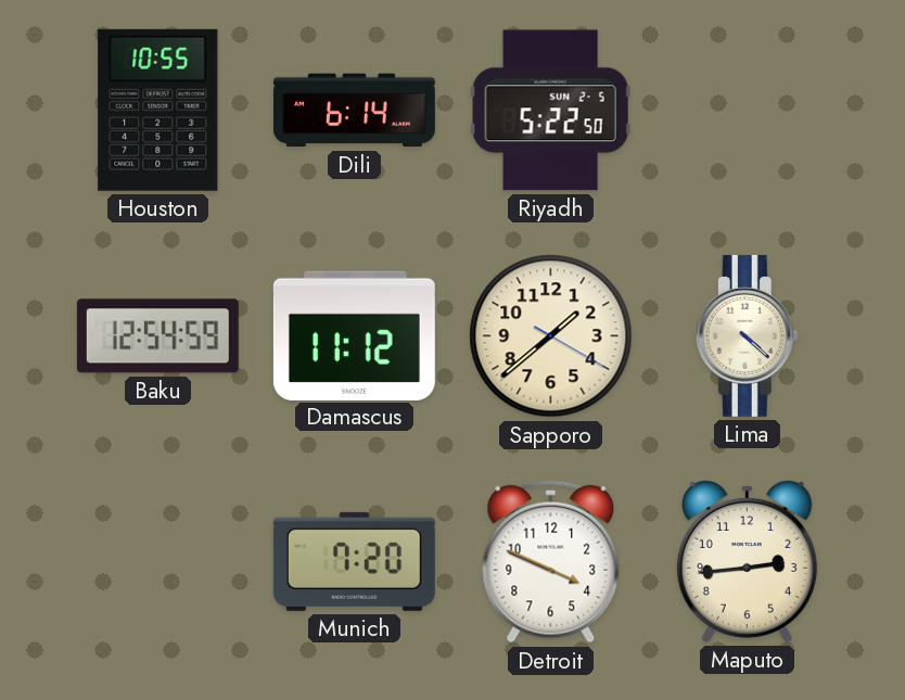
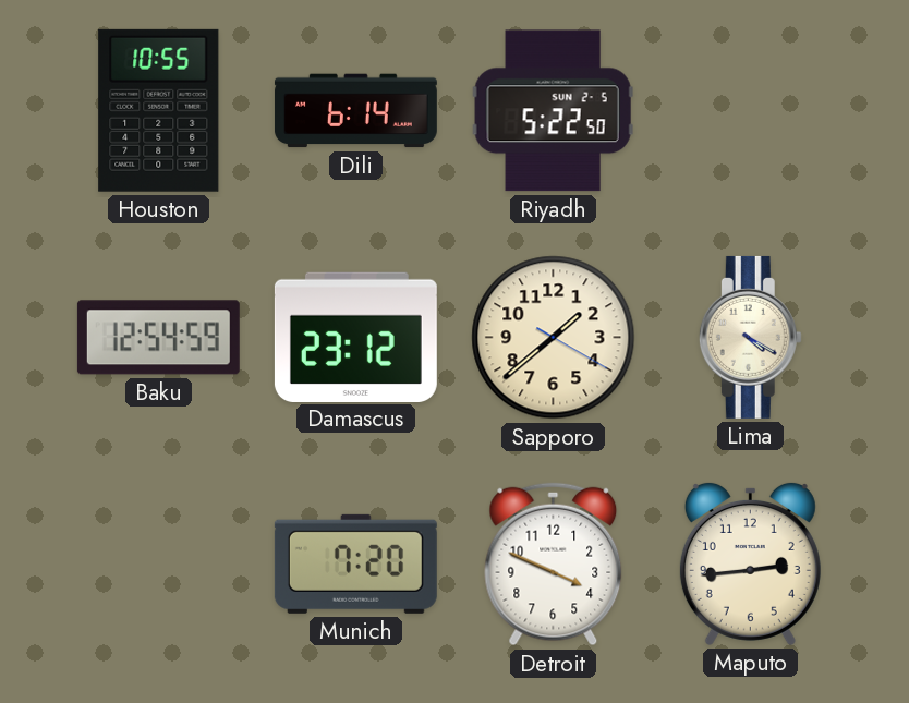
Damascus: 11:12 -> 23:12 (355, 337)
Lima: 4:22 -> 4:20 (750, 337)
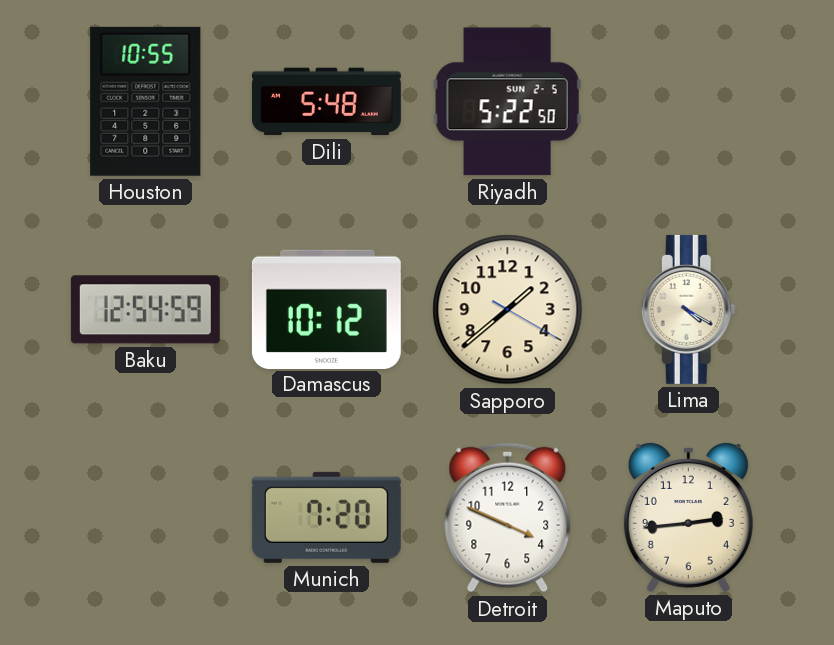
Dili: 6:14 -> 5:48 (326, 102)
Damascus: 23:12 -> 10:12 (326, 309)
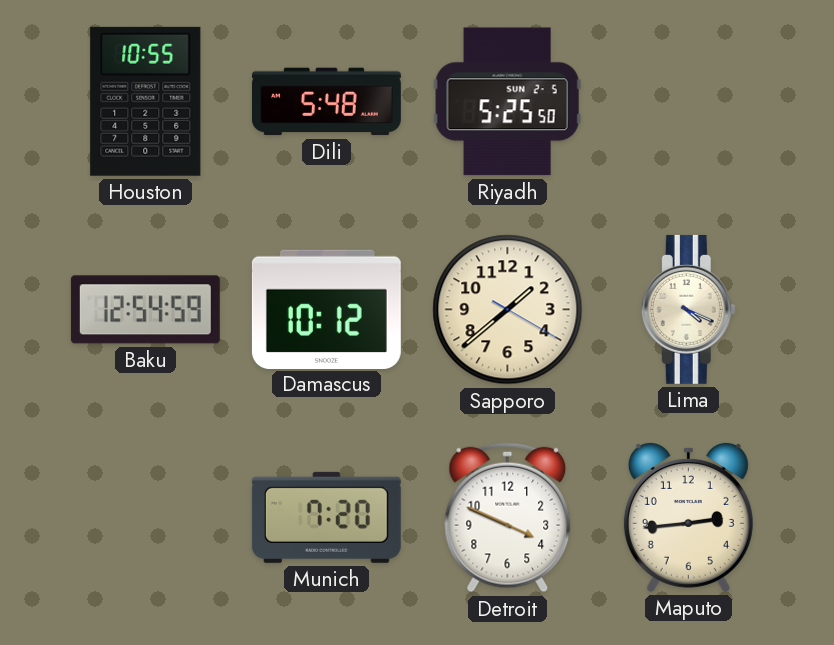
Riyadh: 5:22 -> 5:25 (507, 102)
Lima: 4:20 -> 4:19 (688, 309)
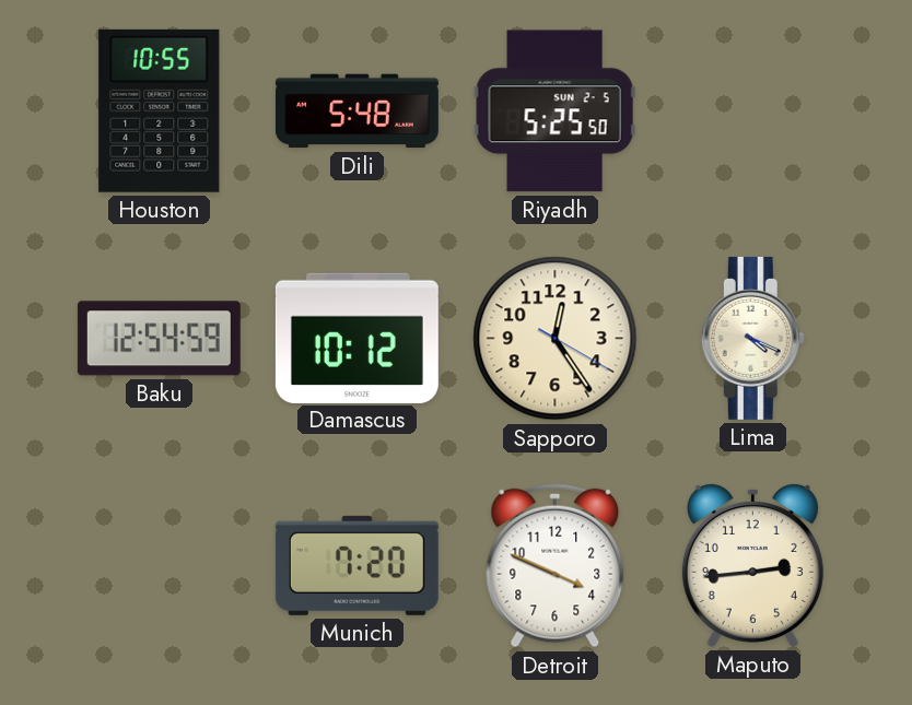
Sapporo: 1:38 -> 12:24 (556, 339)
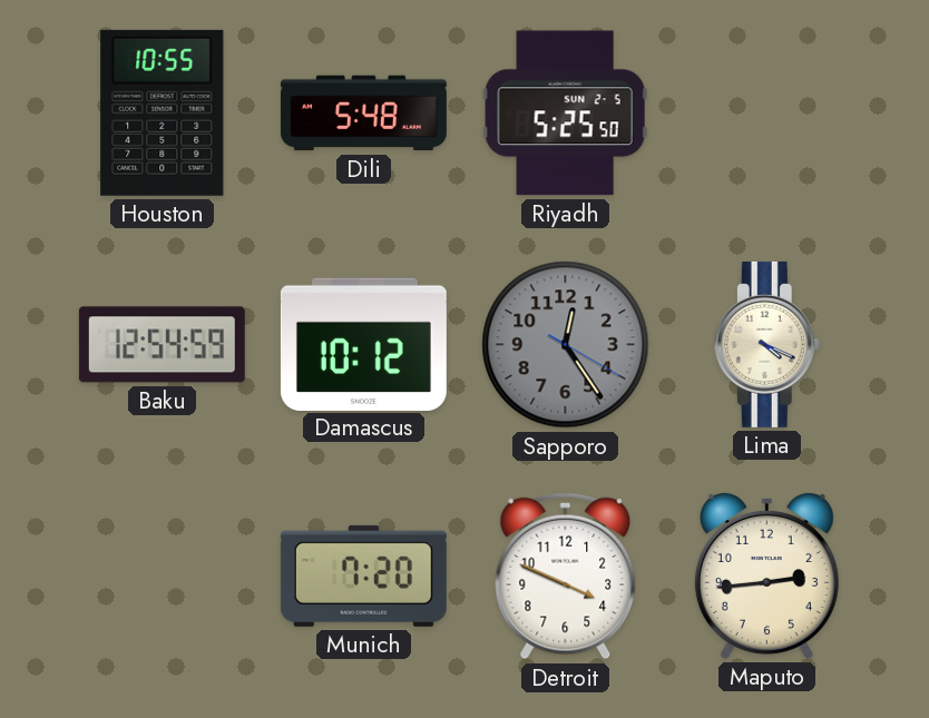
Sapporo dial: cream -> grey (566, 345)
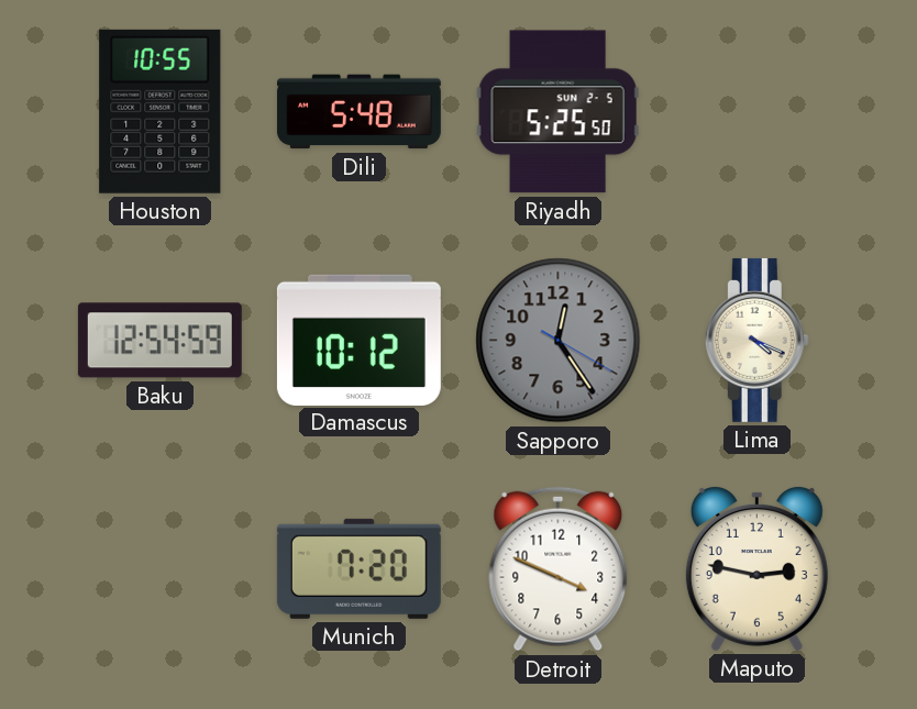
Maputo: 2:44 -> 2:47 (756, 568)
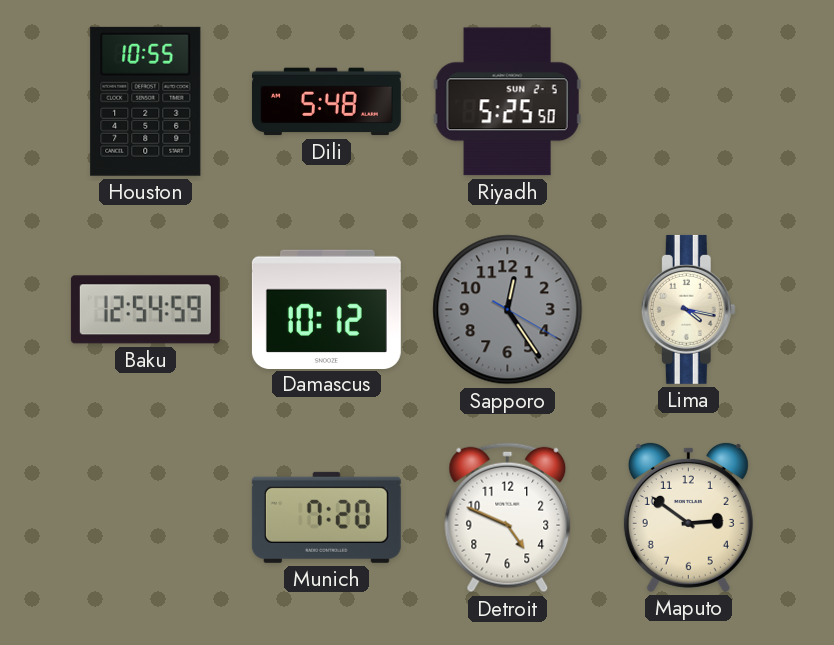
Lima: 4:19 -> 4:17 (688, 309)
Detroit: 3:49 -> 4:49 (508, 518)
Maputo: 2:47 -> 2:51 (688, 517)
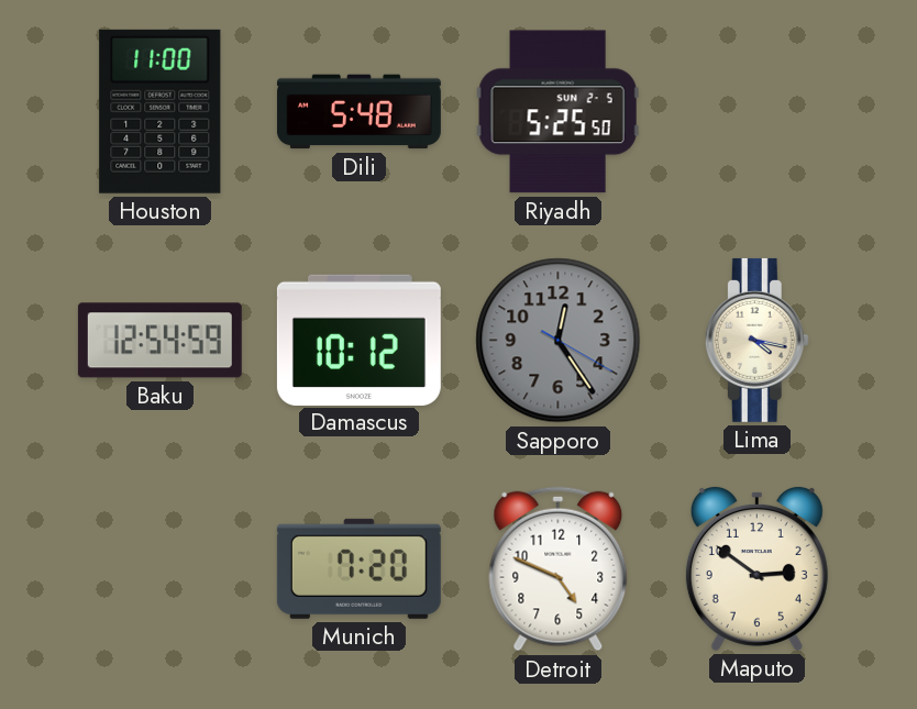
Houston: 10:55 -> 11:00 (161, 111)
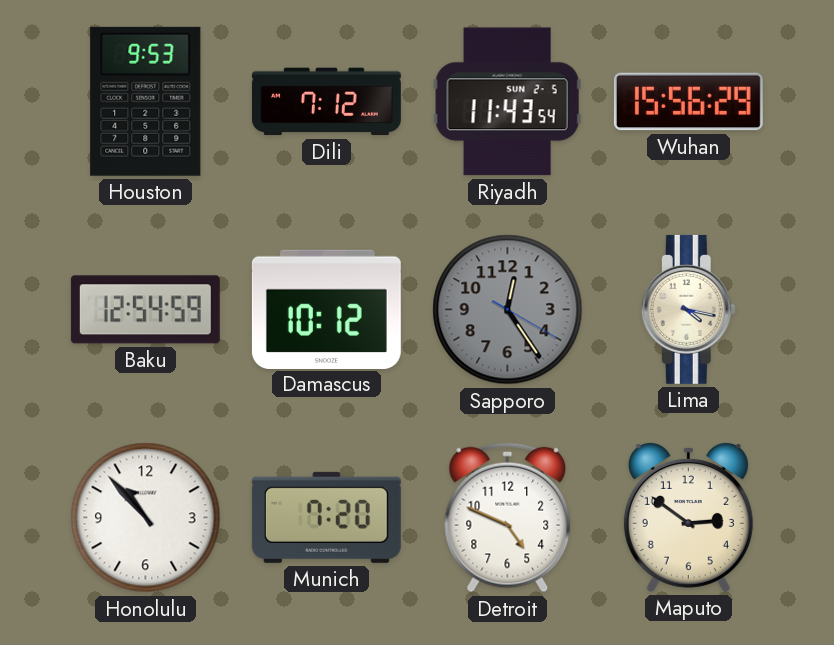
Houston: 11:00 -> 9:53 (146, 101)
Dili: 5:48 -> 7:12 (326, 102)
Riyadh: 5:25 -> 11:43 (507, 102)
Wuhan: none -> 15:56 (688, 102)
Honolulu: none -> 10:53 (146, 518)
